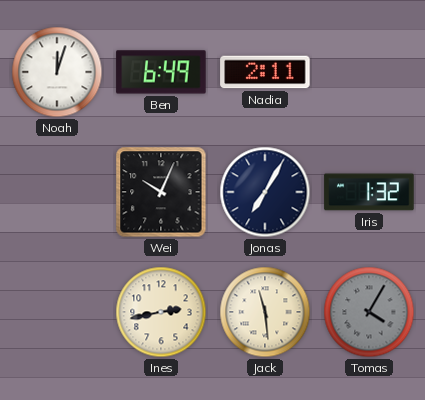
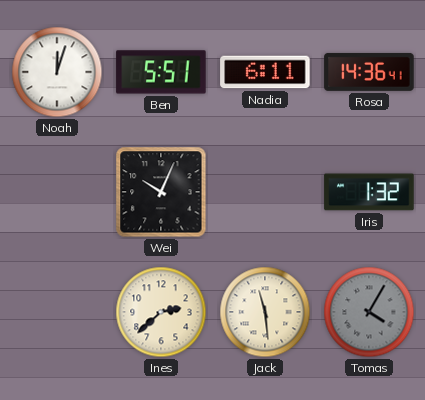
Ben: 6:49 -> 5:51 (161, 72)
Nadia: 2:11 -> 6:11 (265, 72)
Rosa: none -> 14:36 (369, 72)
Jonas: 7:05 -> none (265, 192)
Ines: 2:43 -> 2:38 (161, 312)
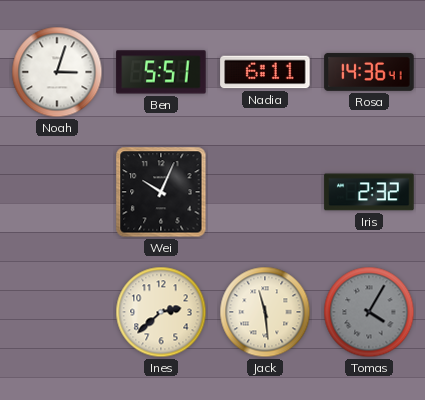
Noah: 12:03 -> 3:03 (57, 72)
Iris: 1:32 -> 2:32 (369, 192)
